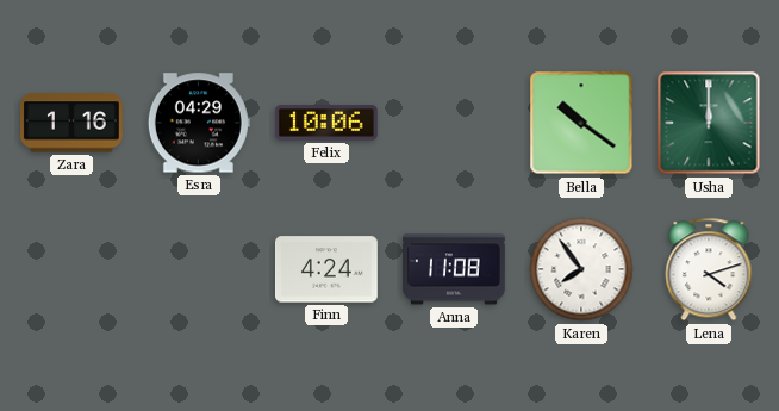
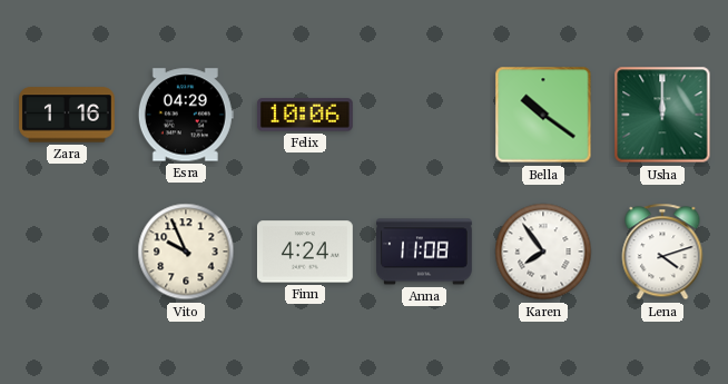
Vito: none -> 9:56 (186, 252)
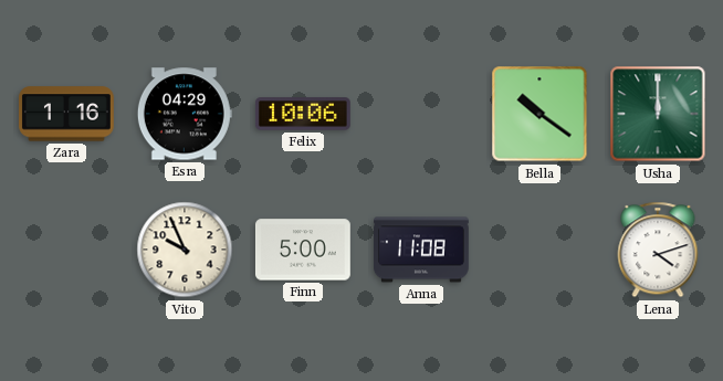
Finn: 4:24 -> 5:00 (303, 250)
Karen: 7:54 -> none (543, 252)
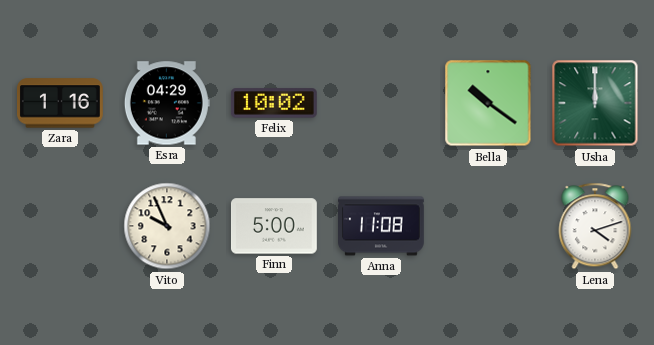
Felix: 10:06 -> 10:02 (274, 103)
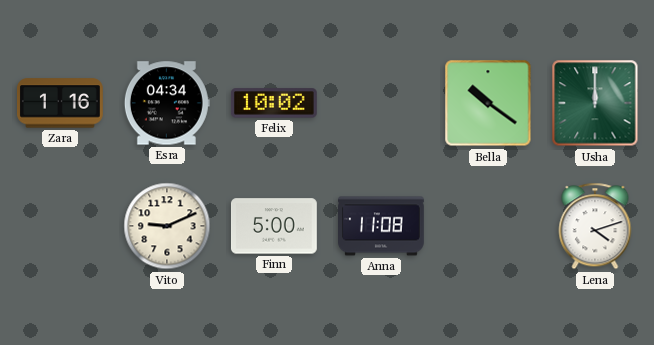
Esra: 04:29 -> 04:34 (167, 103)
Vito: 9:56 -> 9:11 (167, 226)
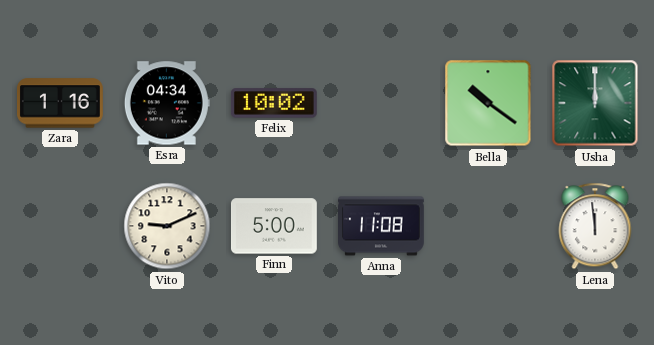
Lena: 4:12 -> 11:59 (595, 226)
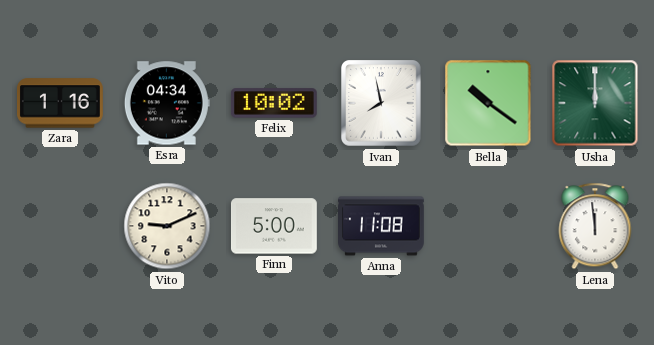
Ivan: none -> 7:58 (382, 103)
